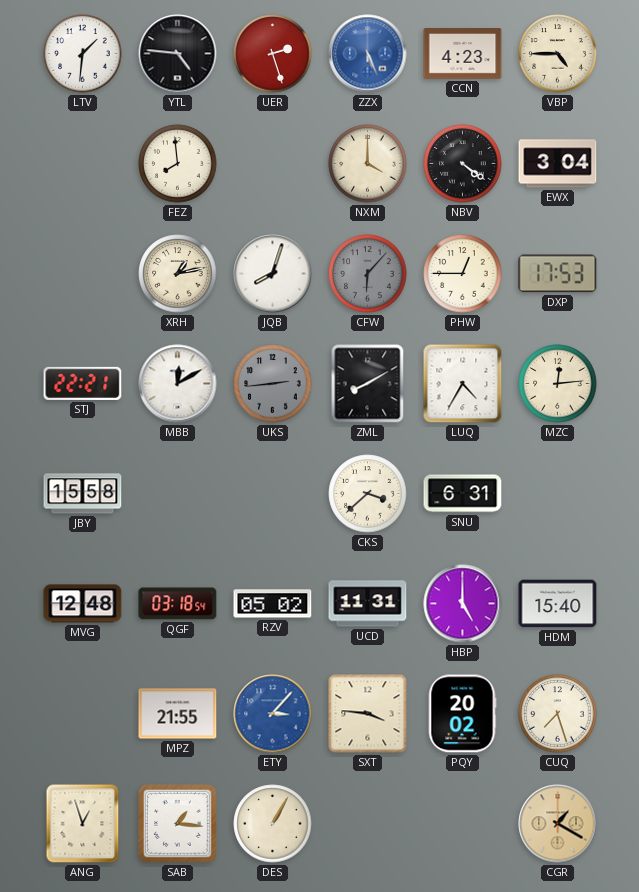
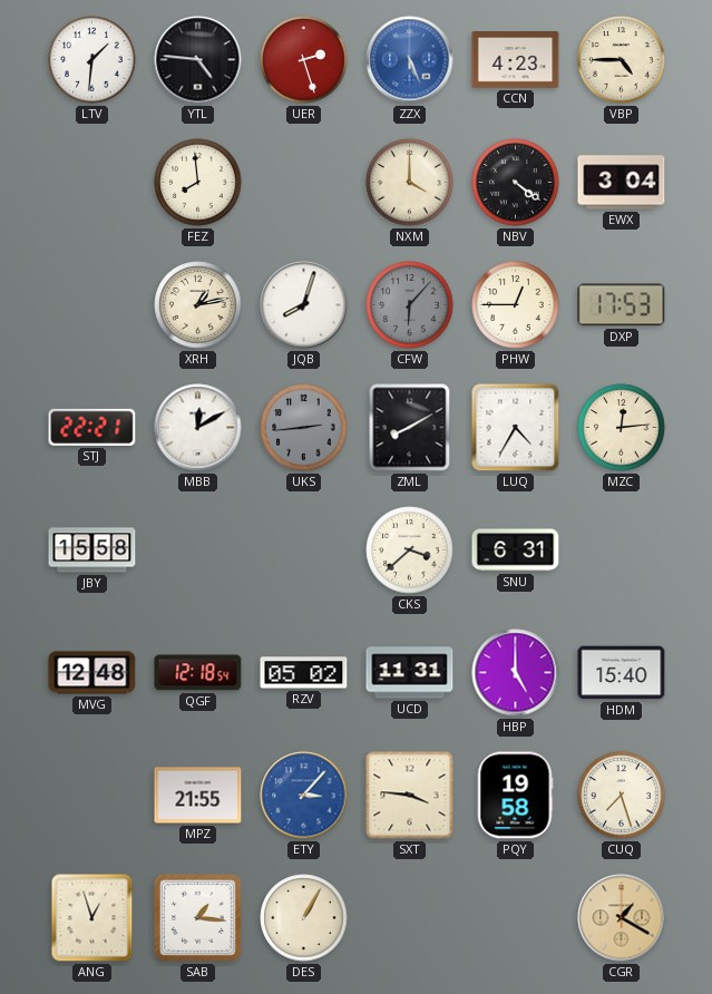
QGF: 03:18 -> 12:18 (198, 673)
PQY: 20:02 -> 19:58 (515, 796)
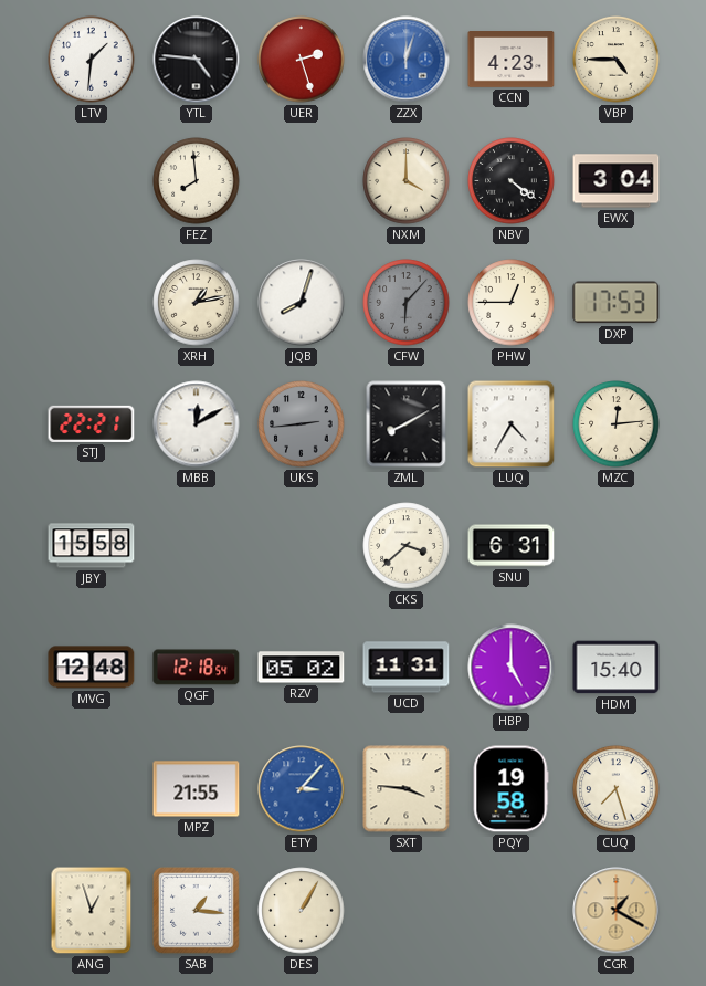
ZZX: 5:26 -> 12:03 (407, 60)
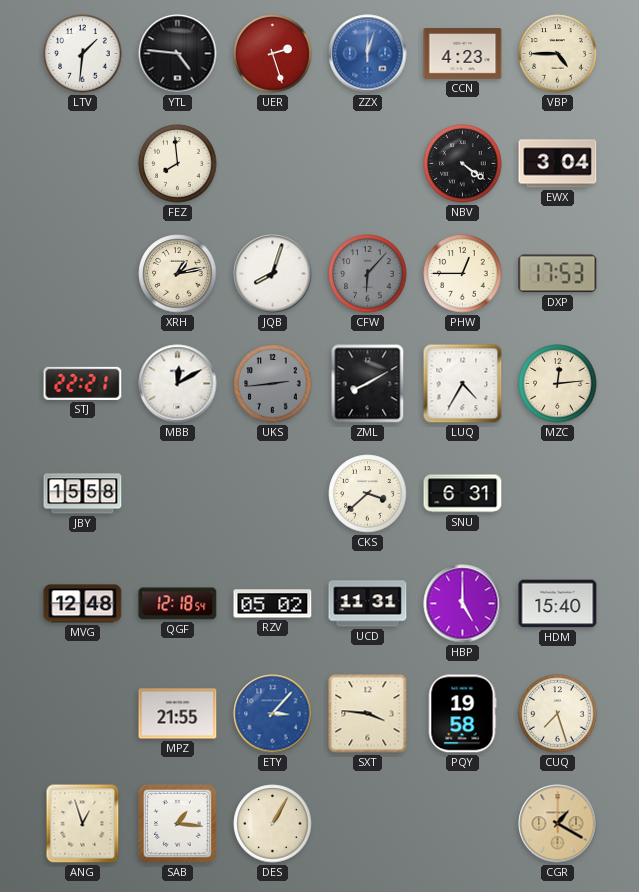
NXM: 4:00 -> none (407, 181)
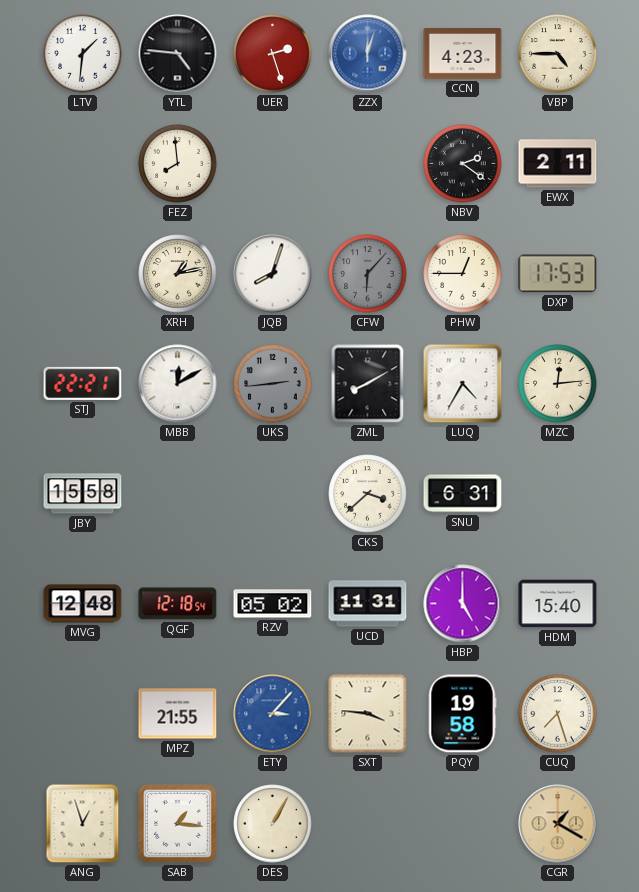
NBV: 4:21 -> 2:21 (463, 164)
EWX: 3:04 -> 2:11 (558, 164)
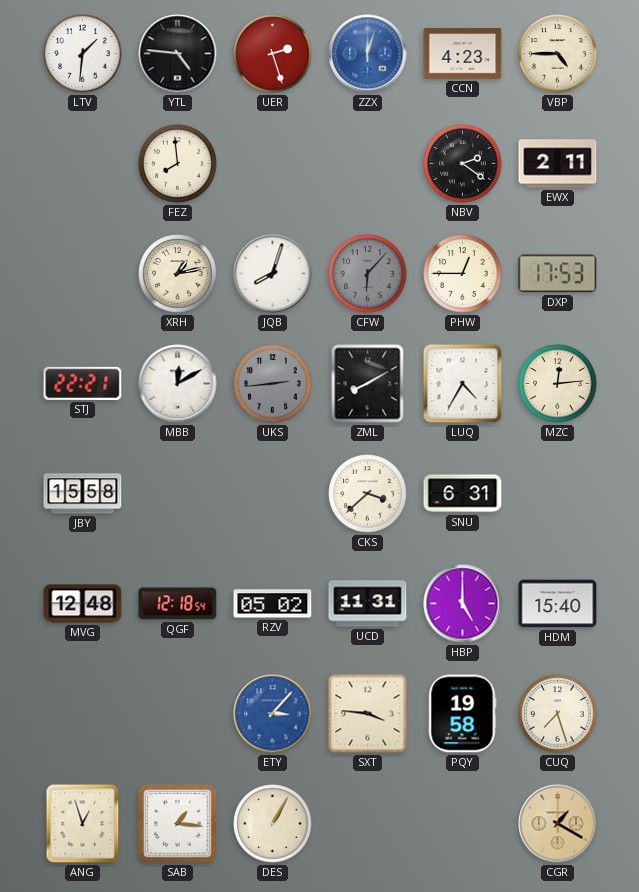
MPZ: 21:55 -> none (178, 714)
